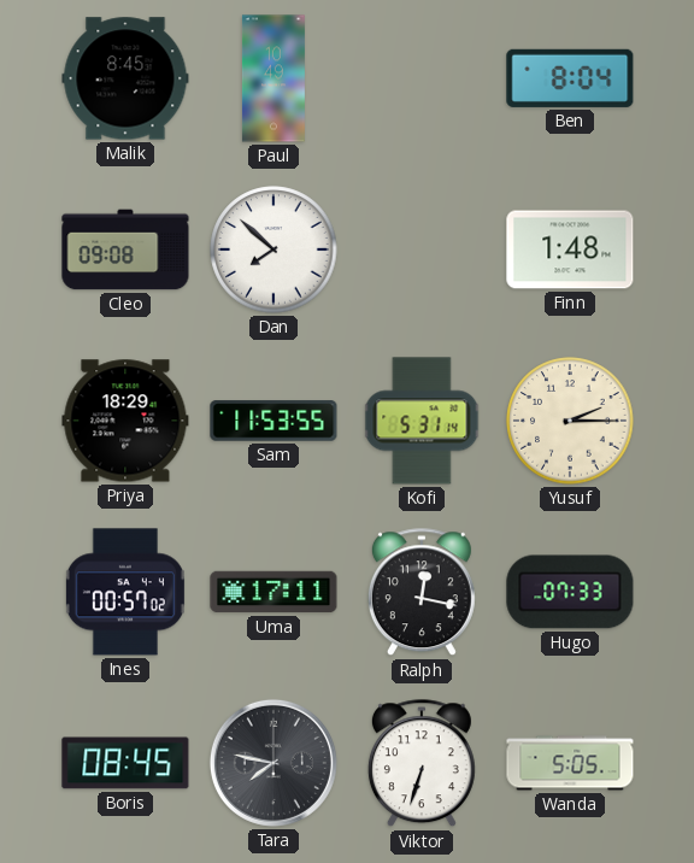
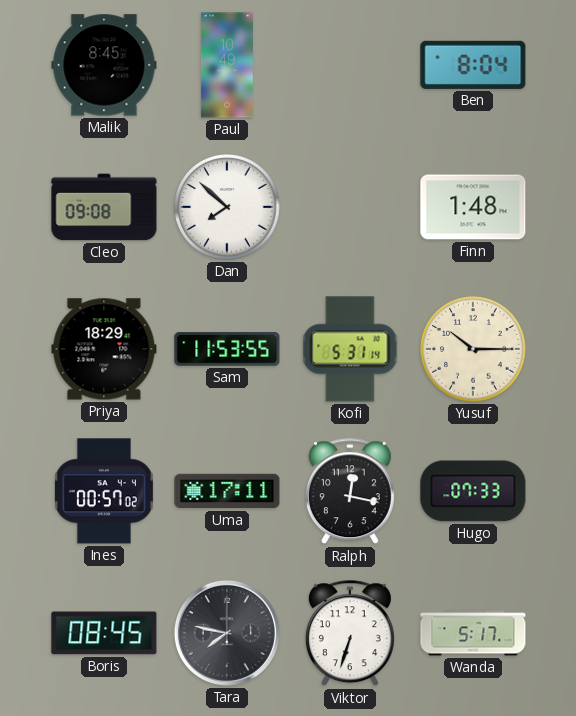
Yusuf: 2:15 -> 10:15 (473, 349)
Wanda: 5:05 -> 5:17 (473, 633)
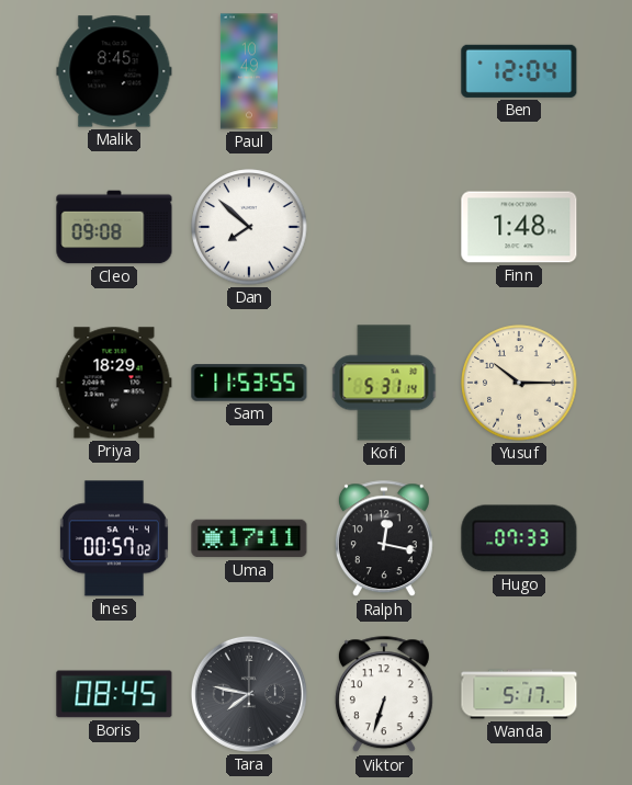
Ben: 8:04 -> 12:04 (519, 71)
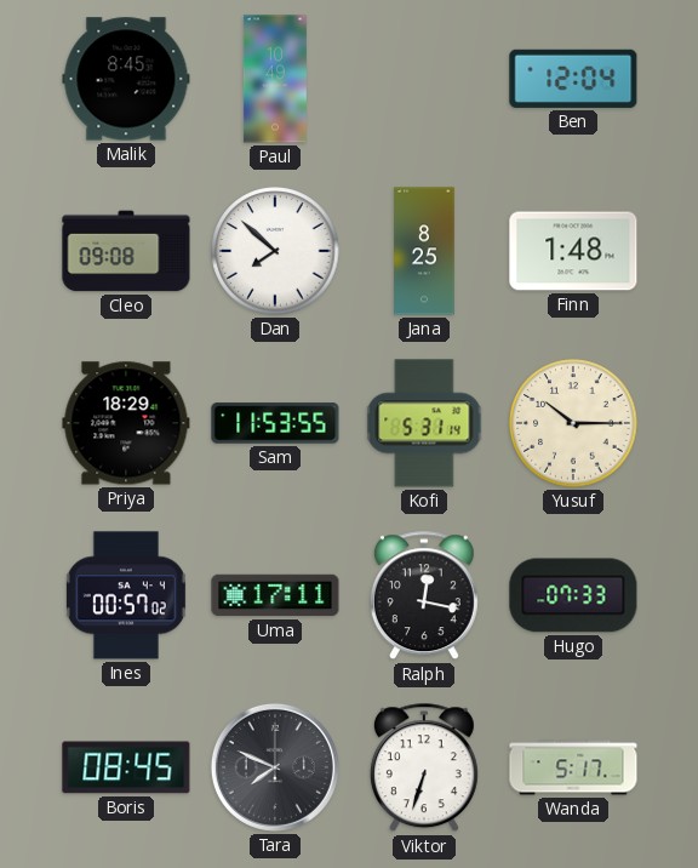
Jana: none -> 8:25 (424, 251)
Tara: 7:47 -> 7:49 (275, 767)
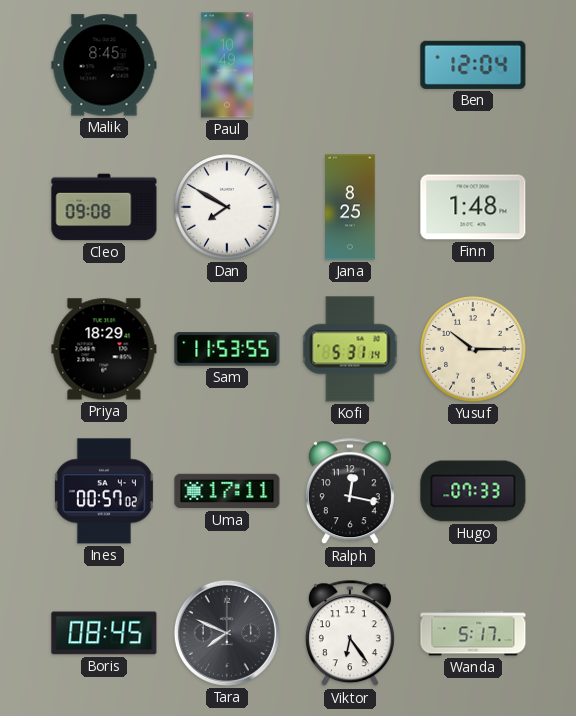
Dan: 7:52 -> 7:50 (227, 207)
Viktor: 6:33 -> 6:24 (350, 634)
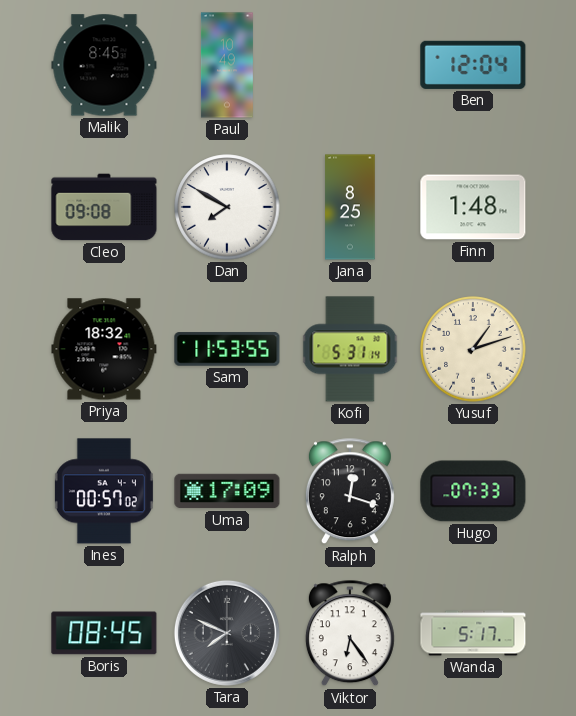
Priya: 18:29 -> 18:32 (104, 349)
Yusuf: 10:15 -> 1:12 (473, 349)
Uma: 17:11 -> 17:09 (227, 491)
Ralph: 12:17 -> 12:18 (350, 492)
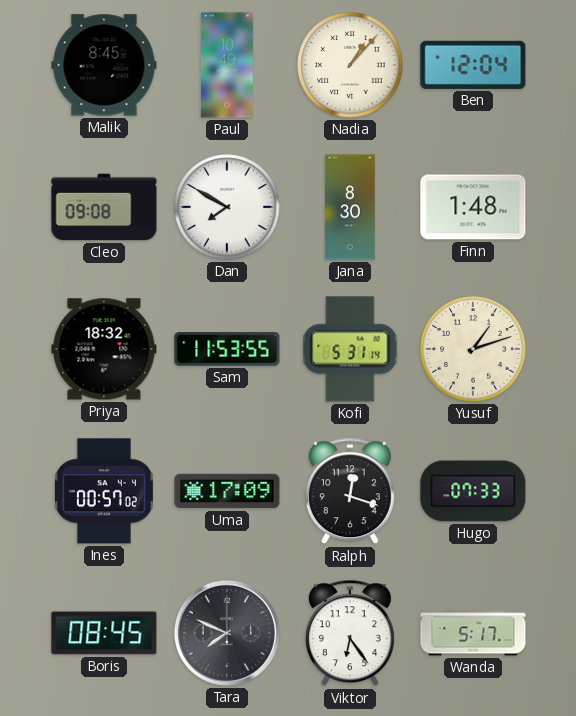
Nadia: none -> 1:07 (350, 65)
Jana: 8:25 -> 8:30 (350, 207)
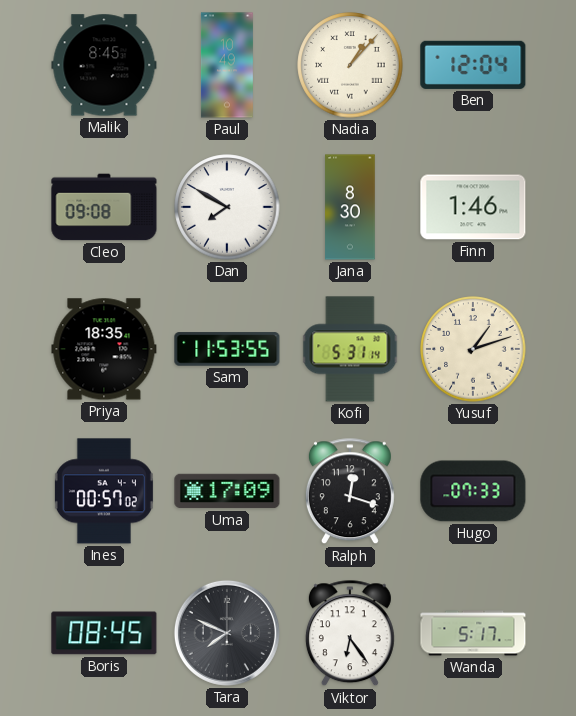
Finn: 1:48 -> 1:46 (473, 207)
Priya: 18:32 -> 18:35 (104, 349)
